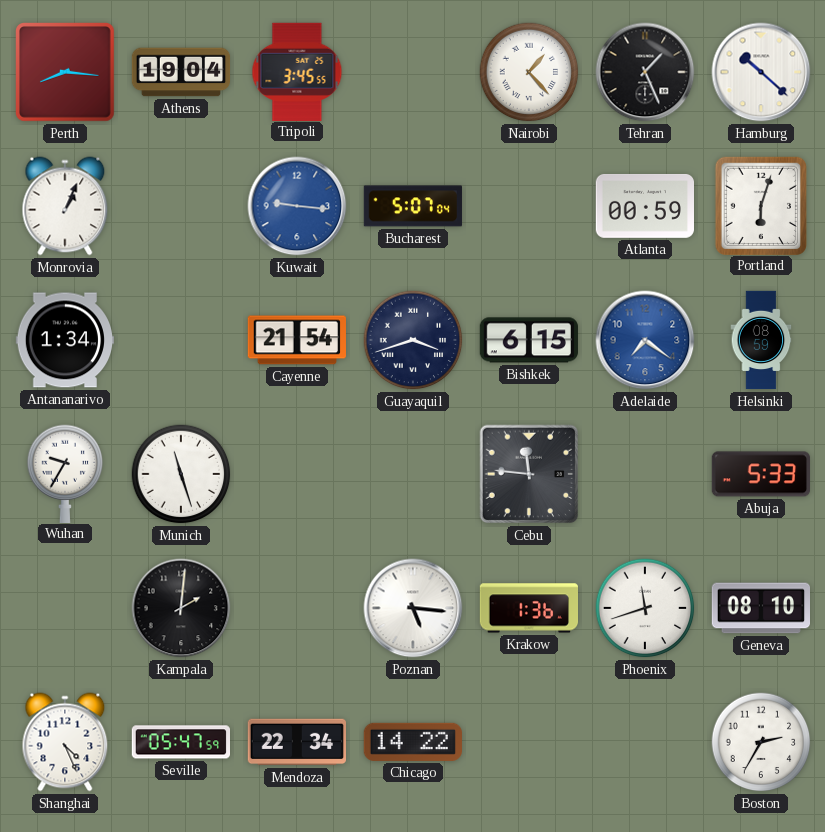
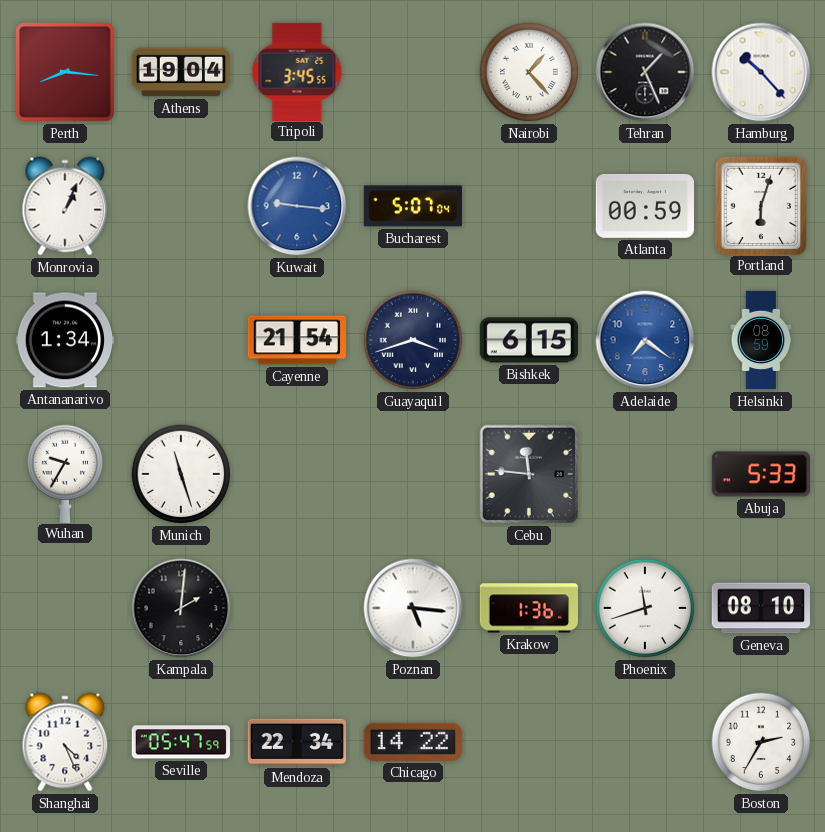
Hamburg: 10:22 -> 10:23 (761, 72)
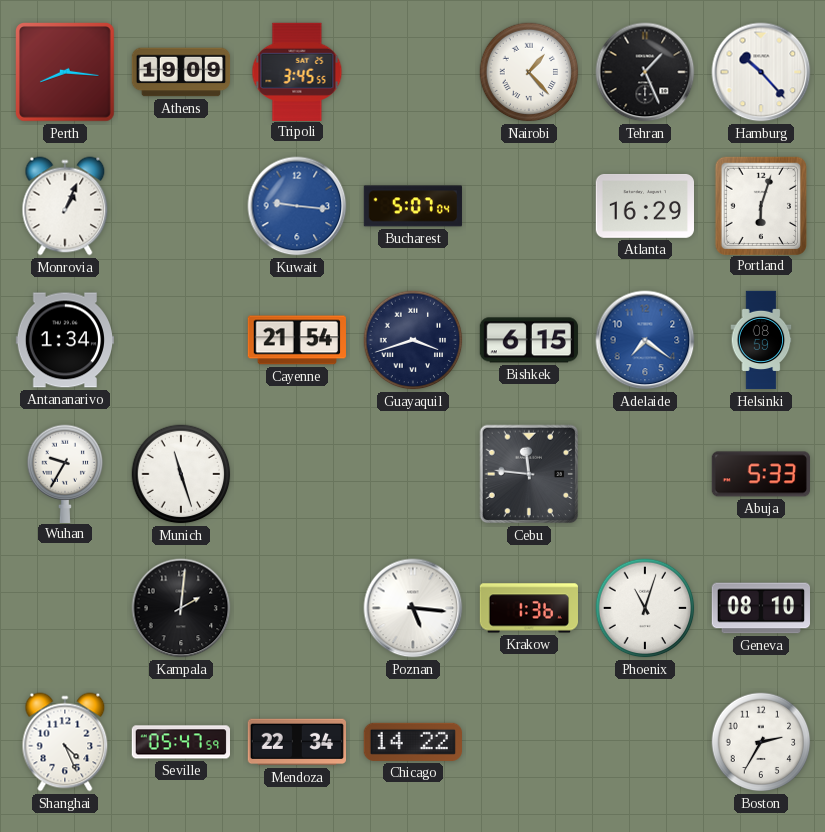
Athens: 19:04 -> 19:09 (181, 72)
Atlanta: 00:59 -> 16:29 (644, 206)
Phoenix: 11:42 -> 11:03 (645, 608)
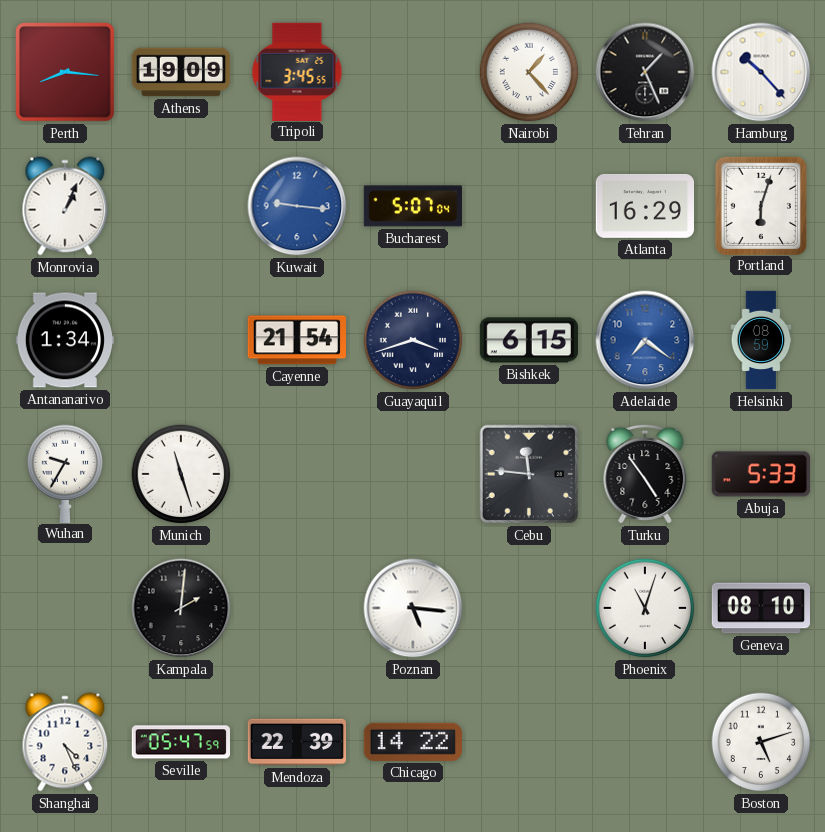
Turku: none -> 4:54 (645, 474)
Krakow: 1:36 -> none (529, 608)
Mendoza: 22:34 -> 22:39 (296, 742)
Boston: 2:35 -> 5:12 (761, 742)
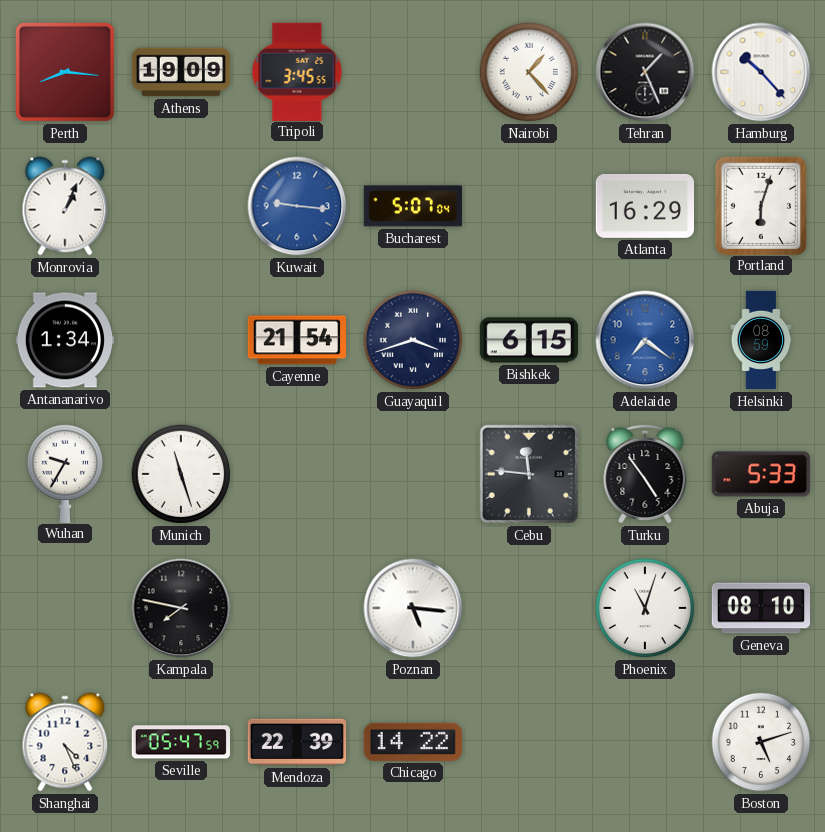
Kampala: 2:01 -> 7:47 (181, 608)
